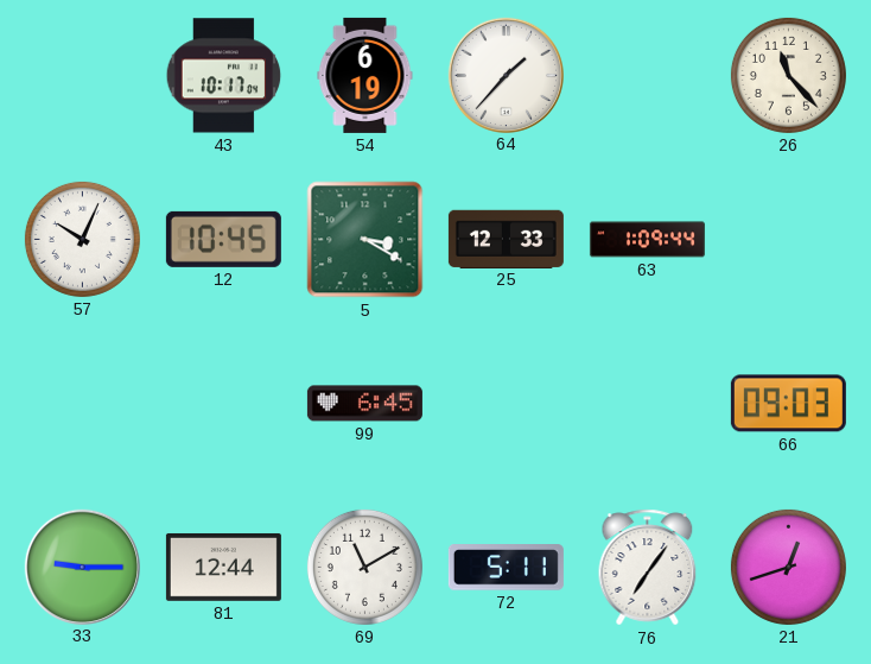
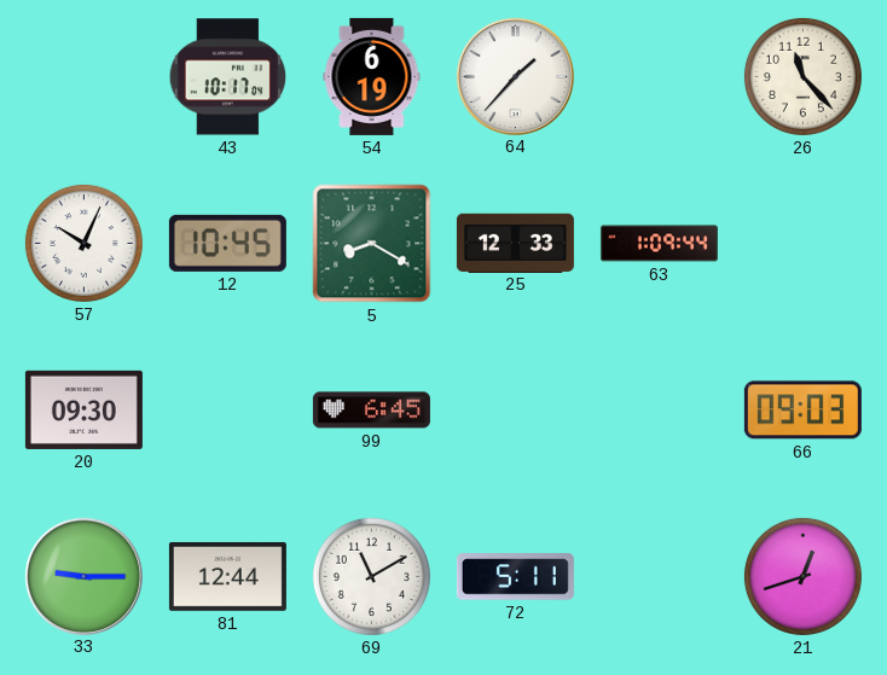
5: 3:20 -> 8:20 (372, 244)
20: none -> 09:30 (83, 409)
76: 7:06 -> none (648, 568)
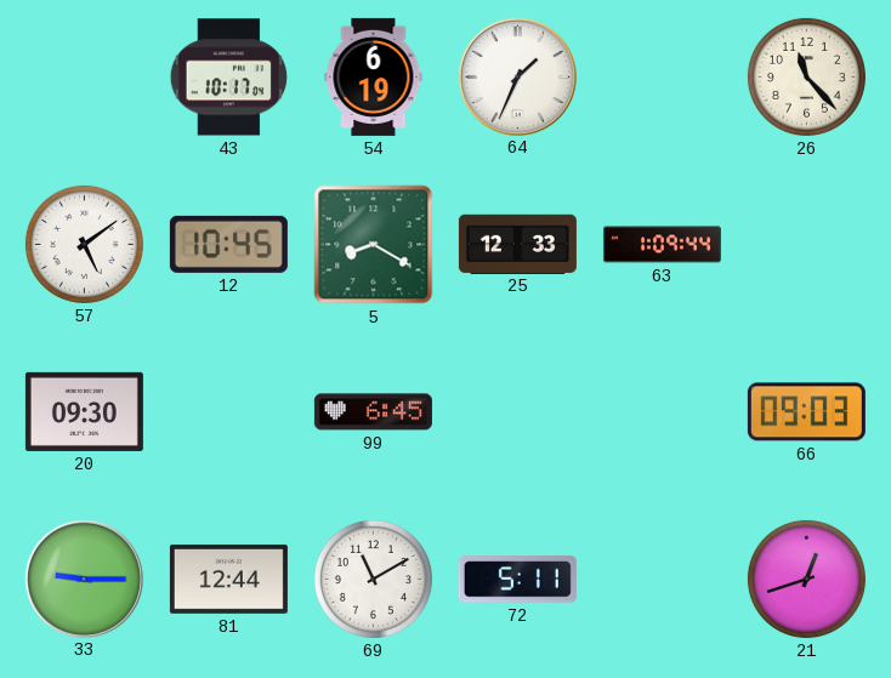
64: 1:37 -> 1:34 (517, 76)
57: 10:04 -> 5:09 (84, 244)
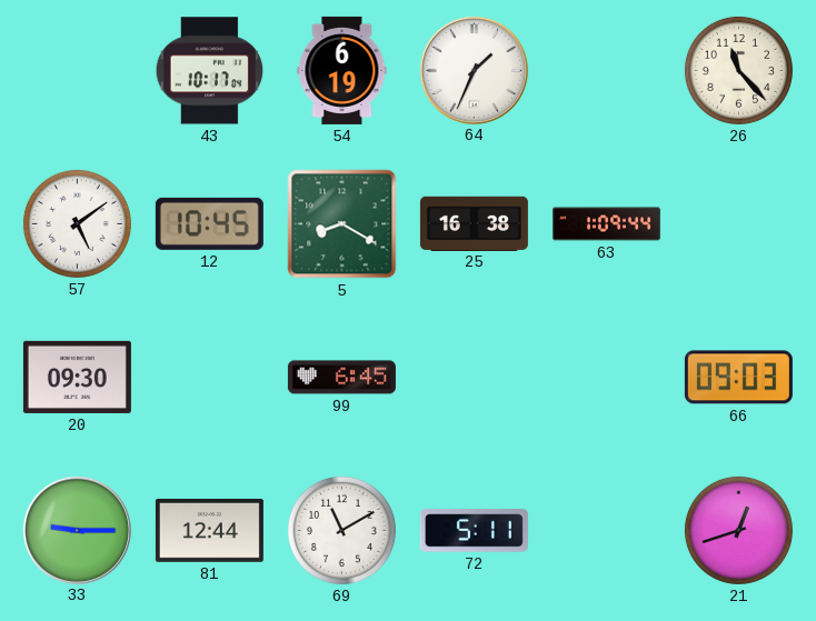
25: 12:33 -> 16:38 (474, 223)
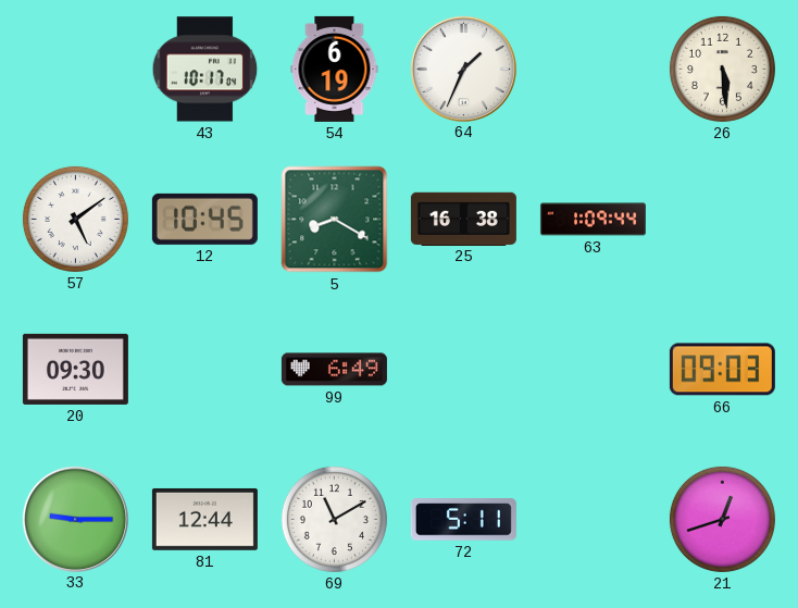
26: 11:23 -> 5:29 (722, 69)
99: 6:45 -> 6:49 (334, 370)
